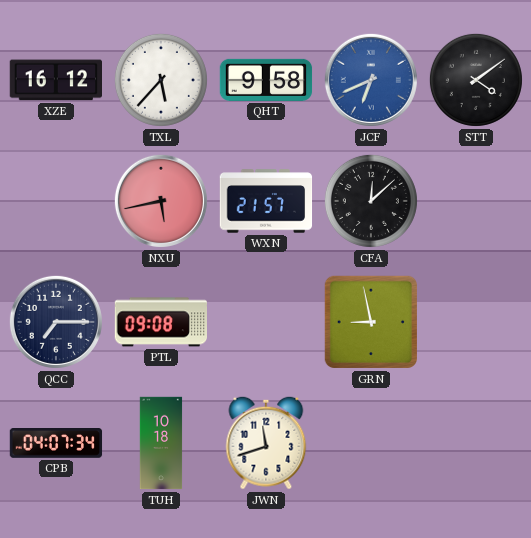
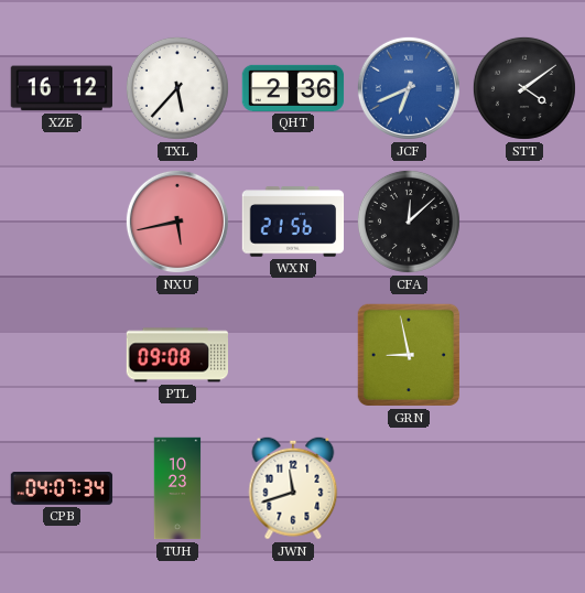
QHT: 9:58 -> 2:36 (293, 88)
WXN: 21:57 -> 21:56 (293, 222)
QCC: 7:15 -> none (56, 322)
TUH: 10:18 -> 10:23 (177, 488)
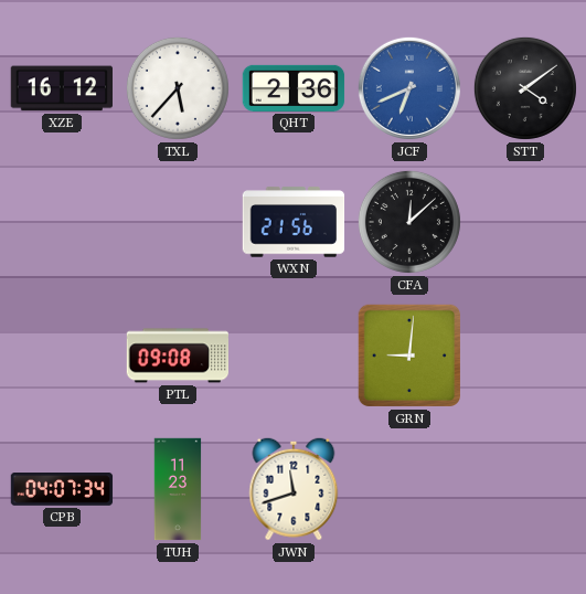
NXU: 5:43 -> none (177, 222)
GRN: 8:58 -> 9:01 (409, 356)
TUH: 10:23 -> 11:23 (178, 489)
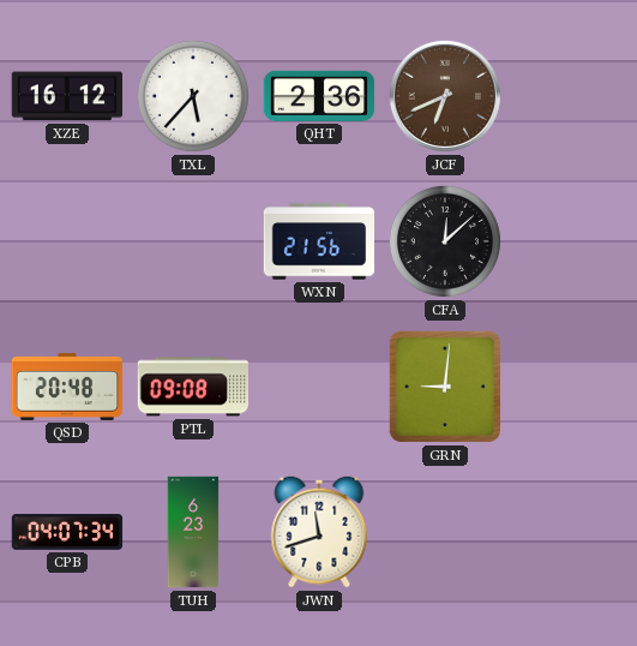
JCF dial: blue -> brown (445, 96)
STT: 4:09 -> none (525, 88)
QSD: none -> 20:48 (67, 387)
TUH: 11:23 -> 6:23 (193, 532)
